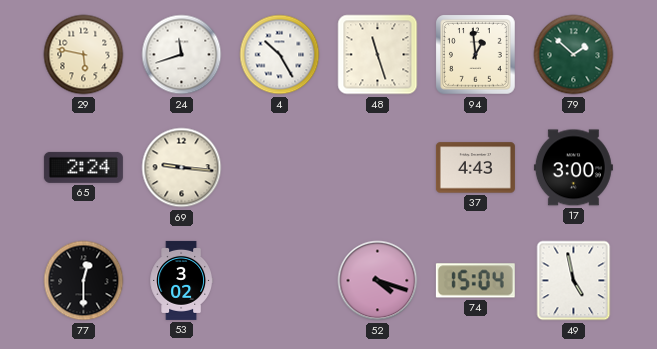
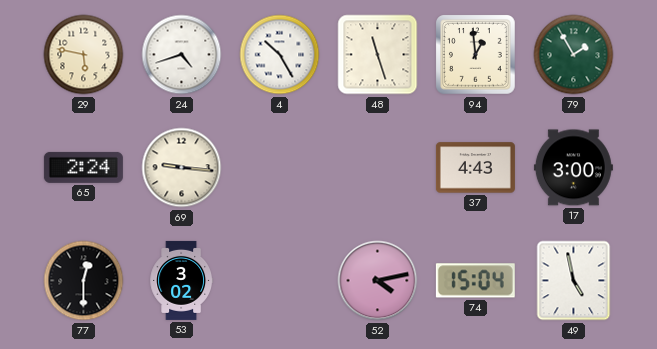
24: 11:42 -> 4:42 (182, 55)
79: 1:52 -> 1:55 (574, 55)
52: 4:18 -> 4:13 (378, 281)
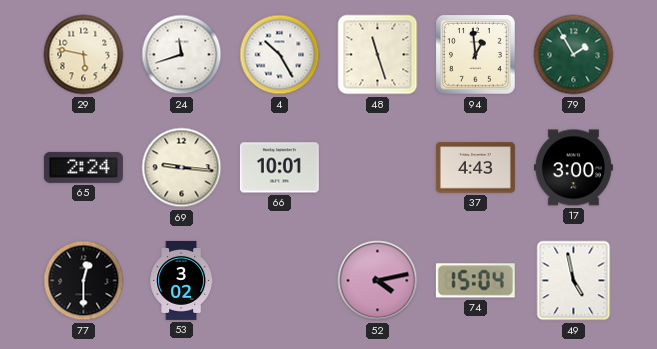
24: 4:42 -> 11:42 (182, 55)
66: none -> 10:01 (279, 168)
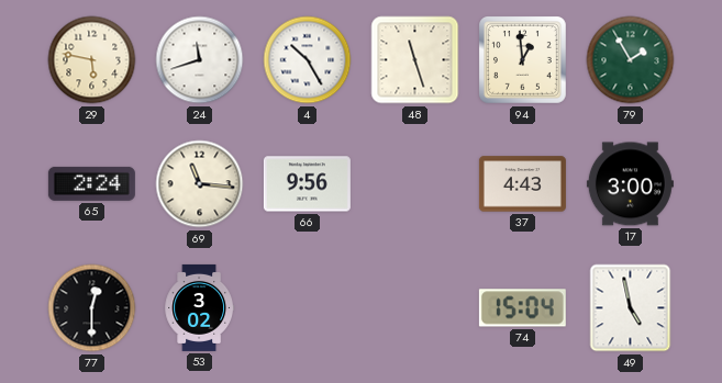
69: 9:16 -> 11:16 (200, 184)
66: 10:01 -> 9:56 (307, 184)
52: 4:13 -> none (378, 281)
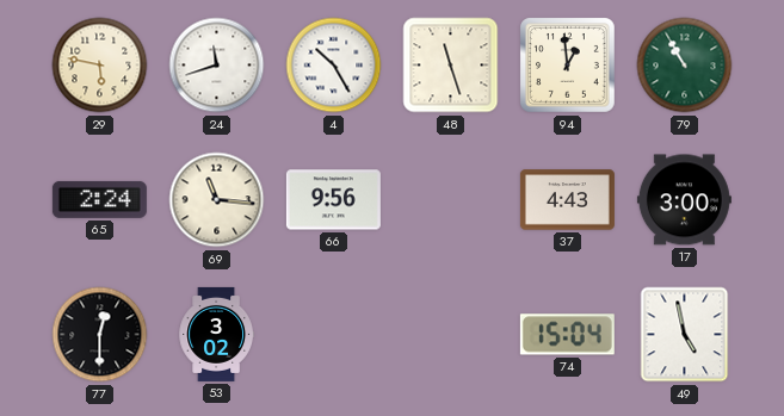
79: 1:55 -> 10:55 (685, 66)
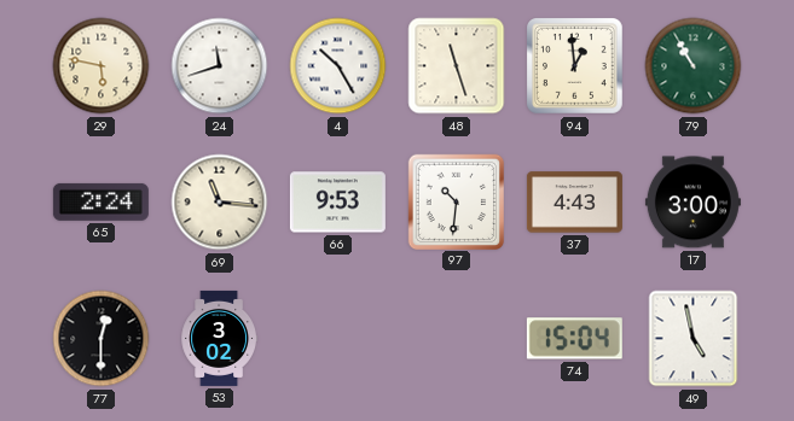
66: 9:56 -> 9:53 (337, 203)
97: none -> 10:31 (456, 201)
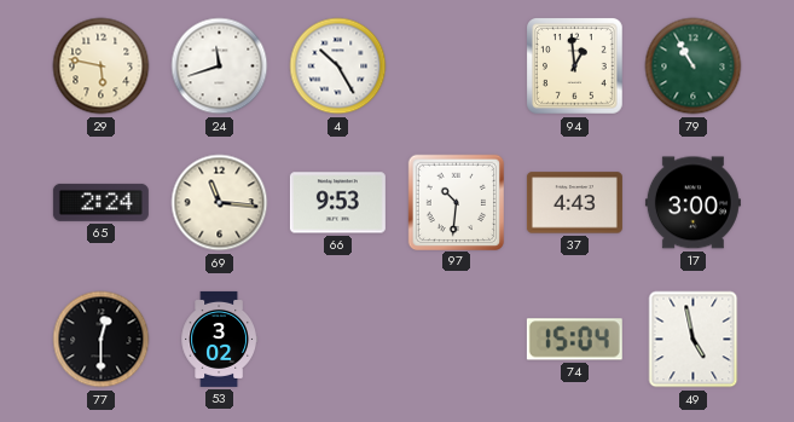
48: 11:27 -> none (457, 66)
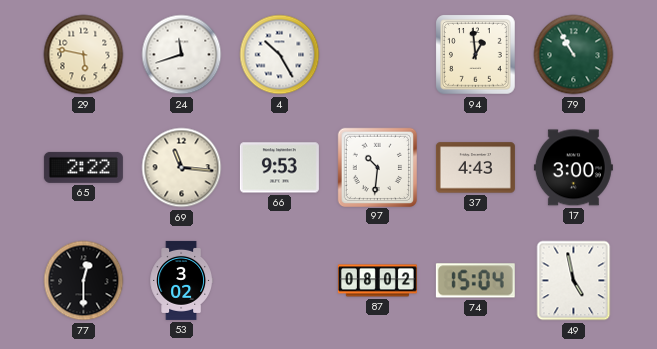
65: 2:24 -> 2:22 (83, 167)
87: none -> 08:02 (377, 281)
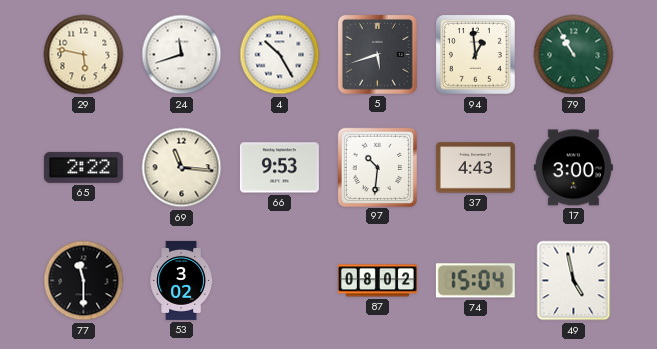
5: none -> 5:42 (377, 54)
77: 12:30 -> 11:30 (84, 281)
